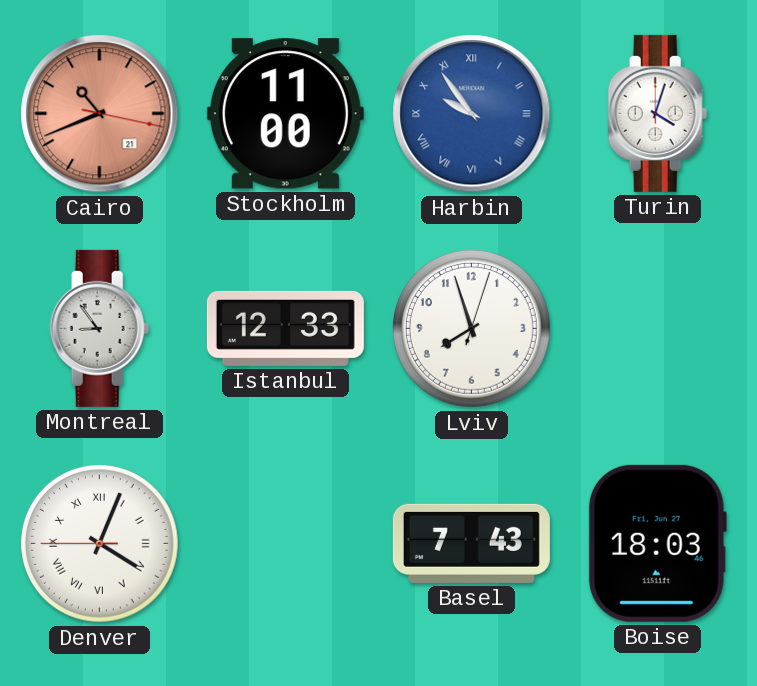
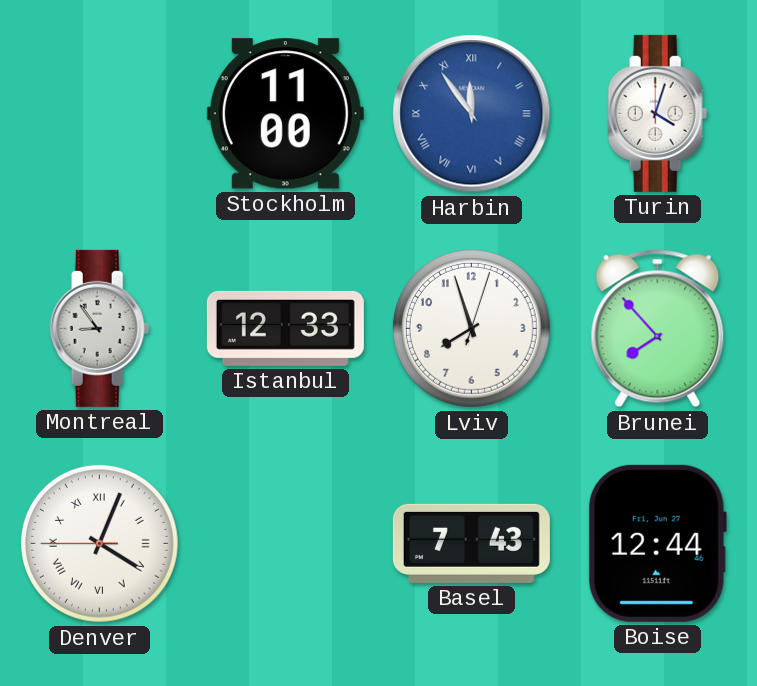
Cairo: 10:41 -> none (100, 114)
Harbin: 9:54 -> 11:54 (472, 114)
Brunei: none -> 7:53 (658, 329)
Boise: 18:03 -> 12:44 (657, 543)
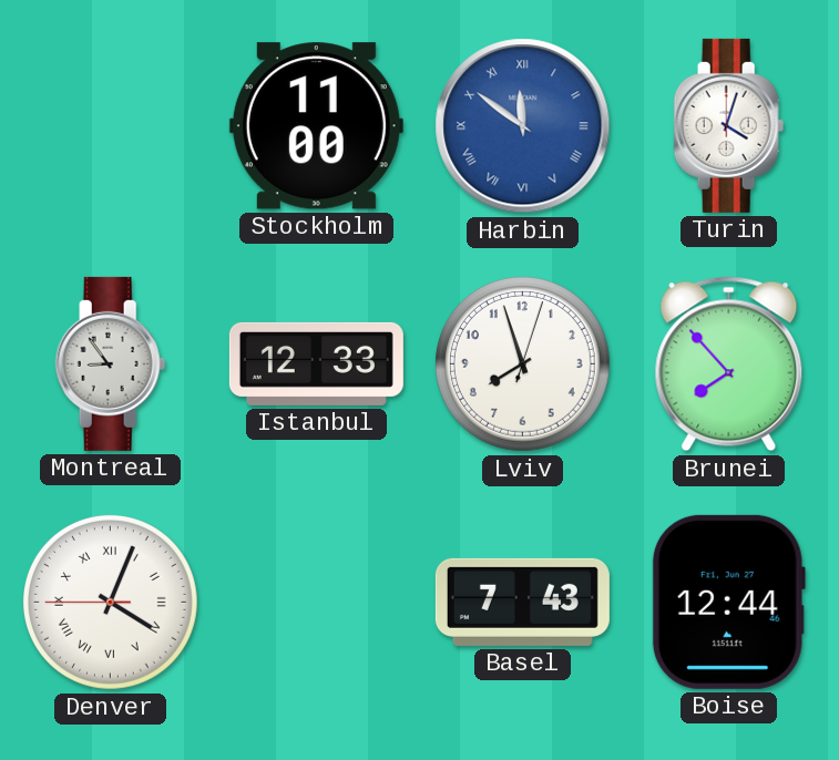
Harbin: 11:54 -> 11:51 (523, 126)
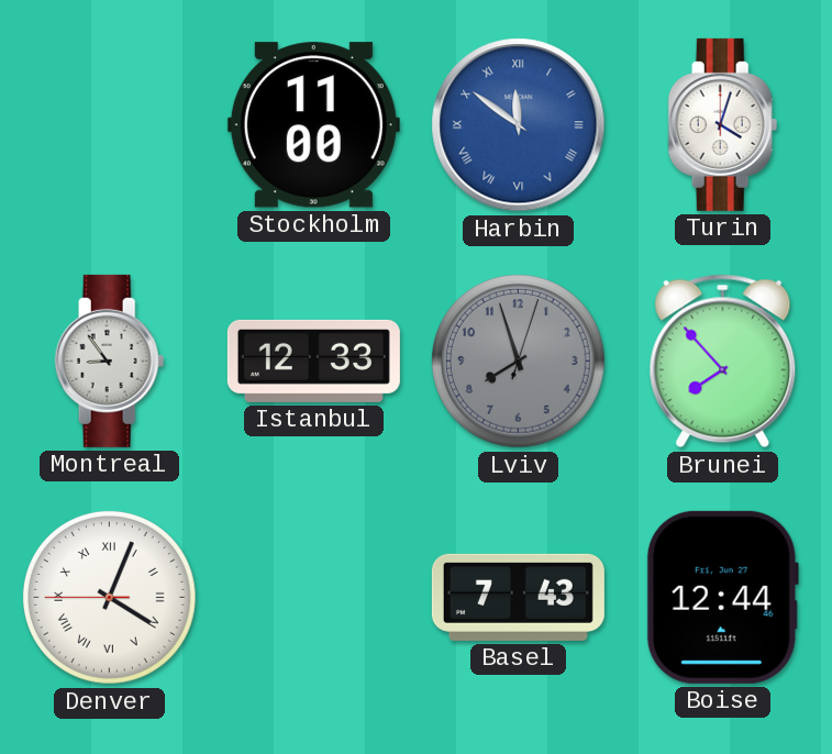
Lviv dial: white -> grey (518, 361)
